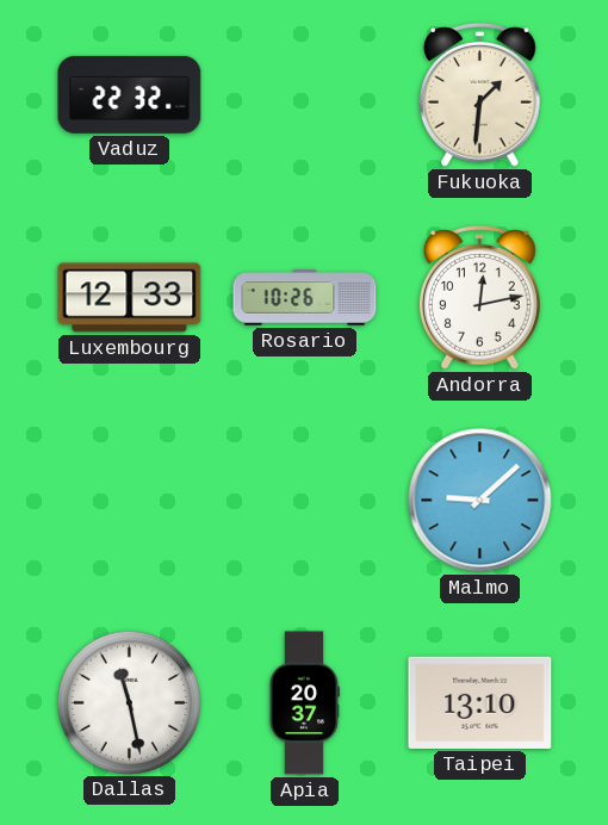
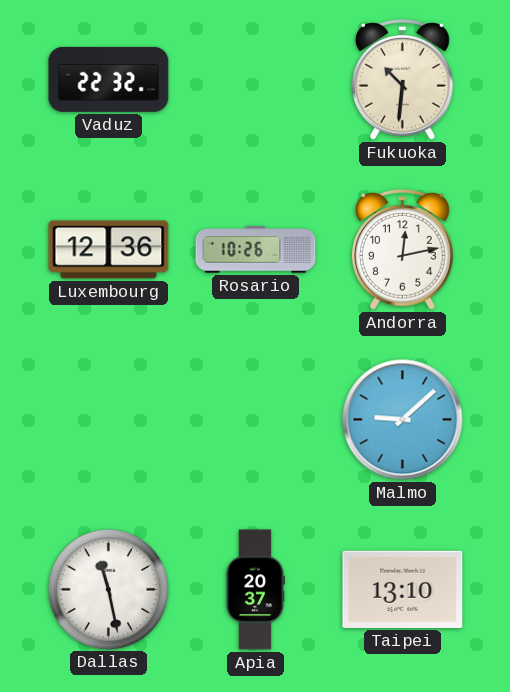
Fukuoka: 1:31 -> 10:31 (402, 80)
Luxembourg: 12:33 -> 12:36 (109, 250)
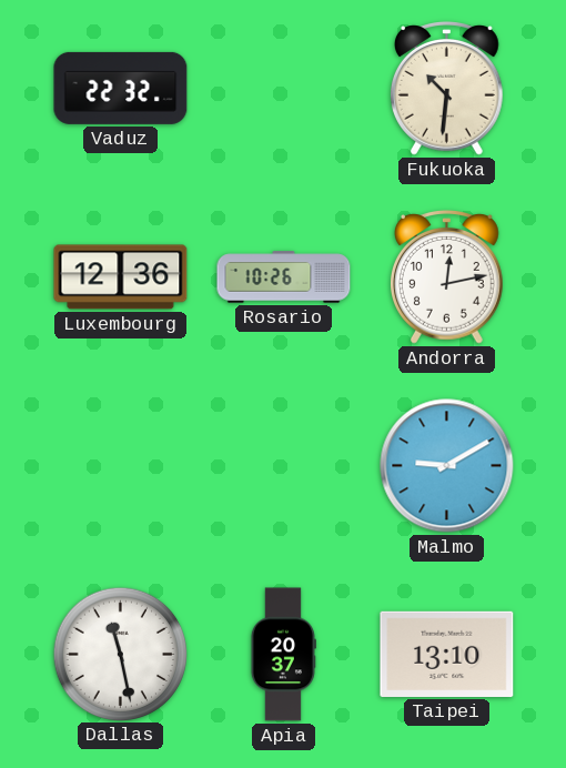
Malmo: 9:08 -> 9:10 (447, 466)
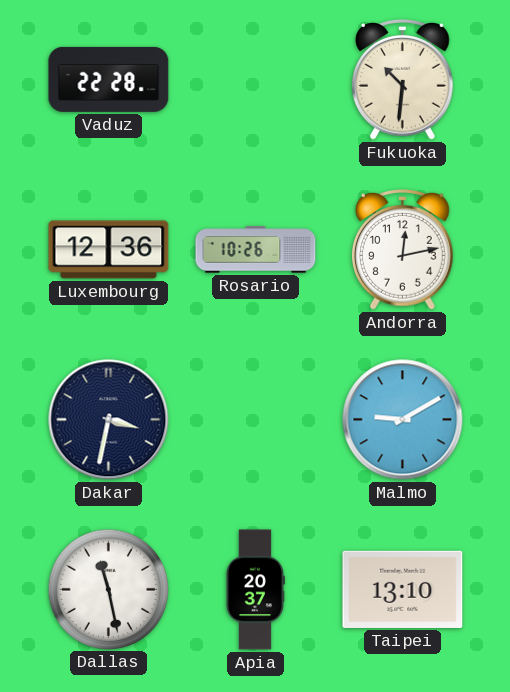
Vaduz: 22:32 -> 22:28 (109, 79)
Dakar: none -> 3:32 (109, 420)
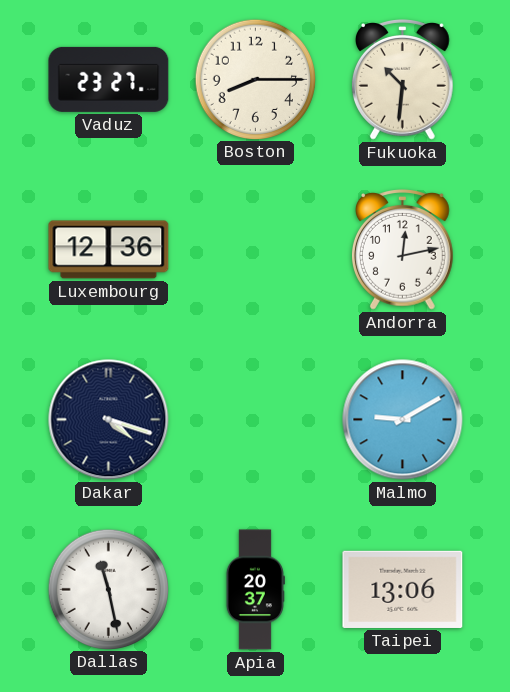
Vaduz: 22:28 -> 23:27 (109, 79)
Boston: none -> 8:15 (255, 79)
Rosario: 10:26 -> none (256, 250)
Dakar: 3:32 -> 4:18 (109, 420)
Taipei: 13:10 -> 13:06 (403, 589)
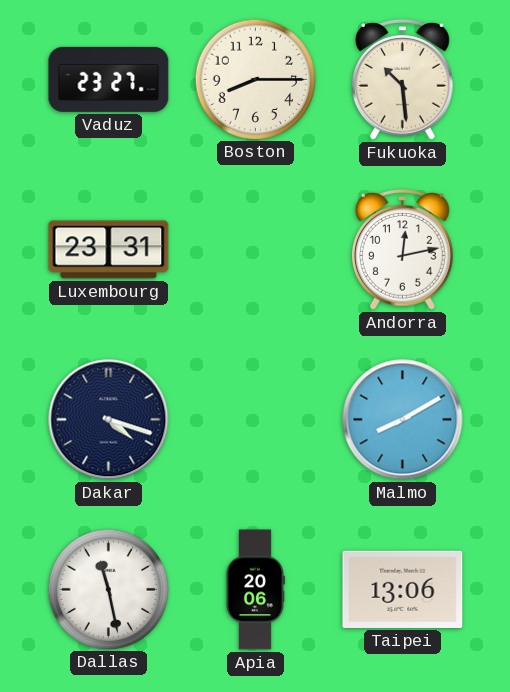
Fukuoka: 10:31 -> 10:29 (402, 80)
Luxembourg: 12:36 -> 23:31 (109, 250)
Malmo: 9:10 -> 8:10 (403, 420)
Apia: 20:37 -> 20:06 (255, 590)
